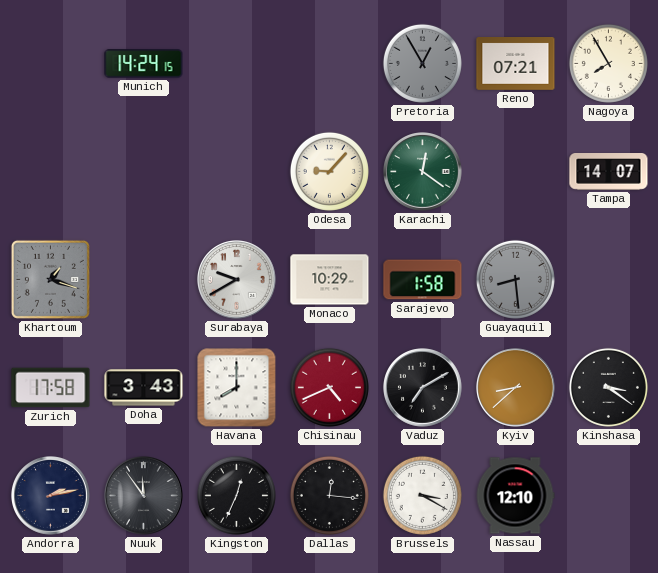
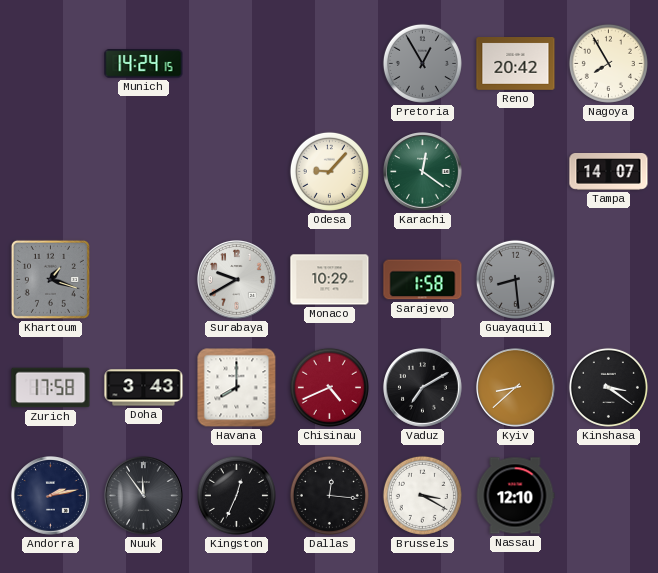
Reno: 07:21 -> 20:42 (516, 64)
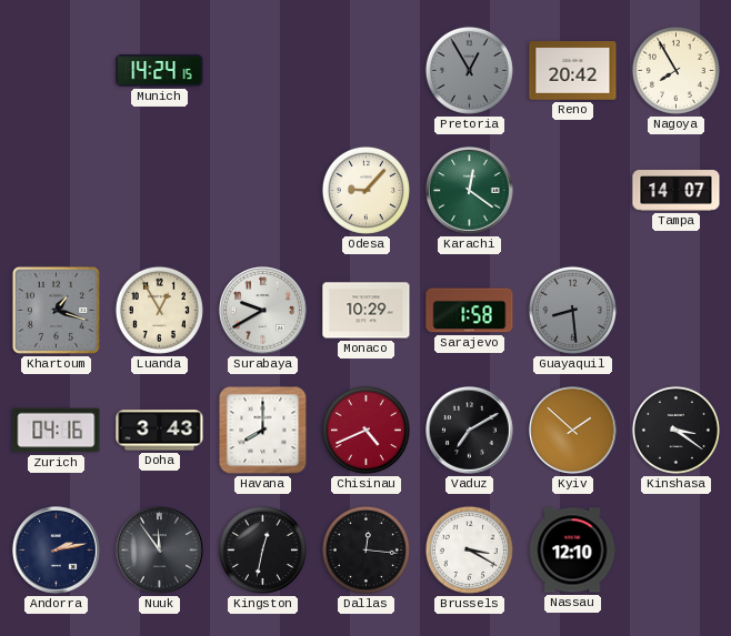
Luanda: none -> 12:55 (159, 310)
Zurich: 17:58 -> 04:16 (57, 431)
Kyiv: 8:38 -> 1:52 (573, 431)
Kingston: 12:34 -> 12:32 (262, 549)
